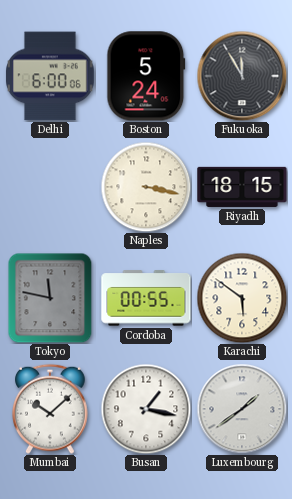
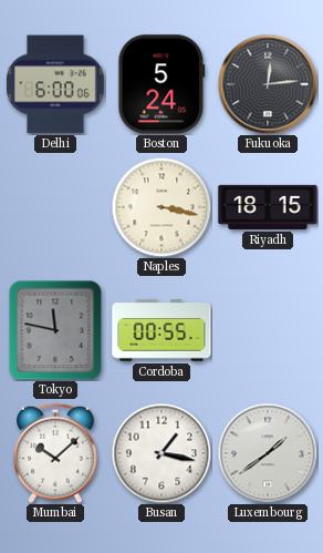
Fukuoka: 11:55 -> 12:14 (268, 84)
Karachi: 5:51 -> none (242, 298)
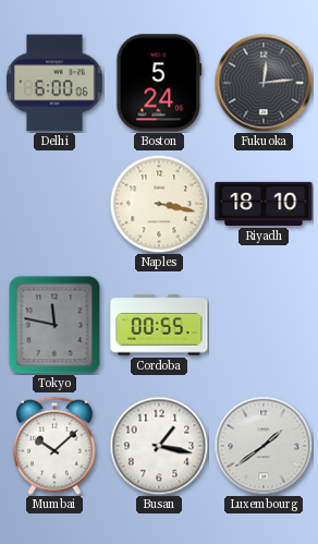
Riyadh: 18:15 -> 18:10 (264, 204)
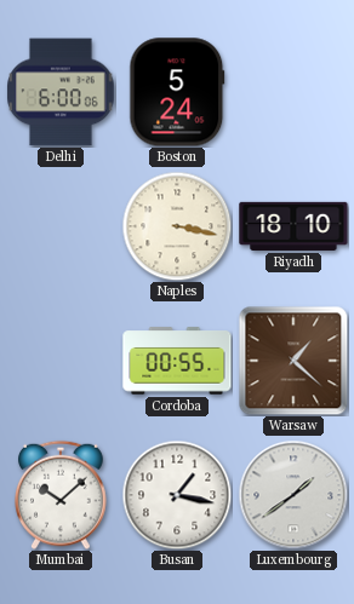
Fukuoka: 12:14 -> none (264, 83)
Tokyo: 11:47 -> none (54, 325)
Warsaw: none -> 1:22 (293, 361)
